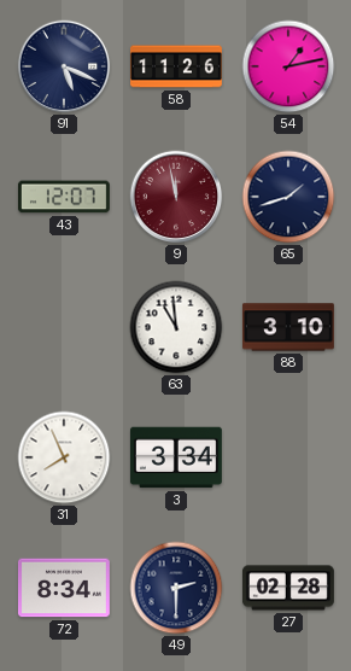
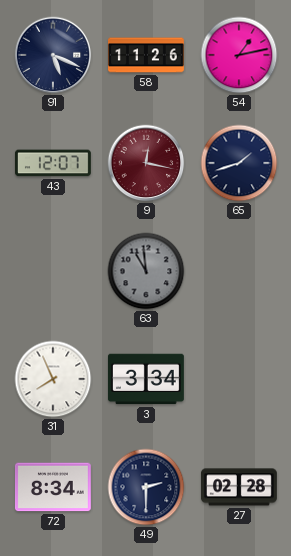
9: 11:58 -> 12:17 (146, 163)
63 dial: white -> grey (146, 271)
88: 3:10 -> none (288, 327)
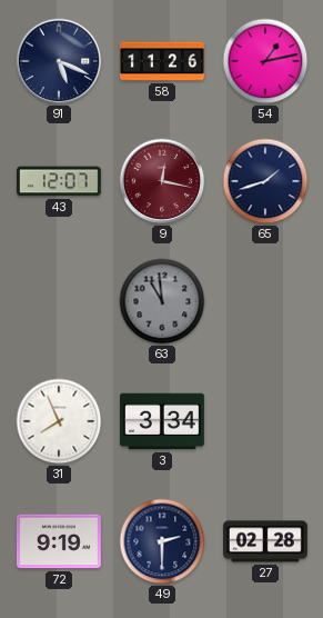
72: 8:34 -> 9:19 (59, 541)
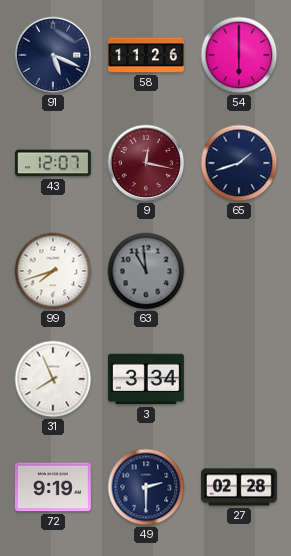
54: 1:13 -> 6:00 (239, 55)
99: none -> 7:42 (53, 271)
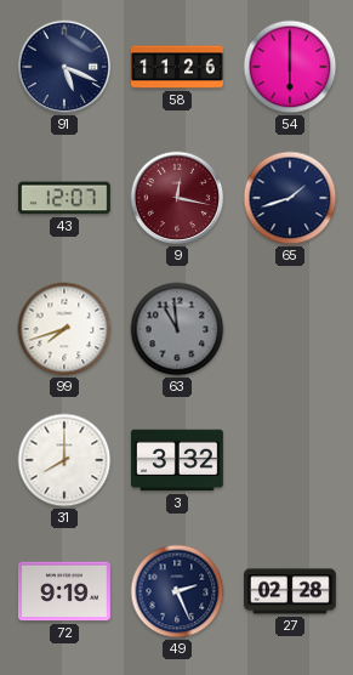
31: 7:56 -> 8:00 (64, 460)
3: 3:34 -> 3:32 (177, 460)
49: 2:30 -> 2:26 (177, 591)
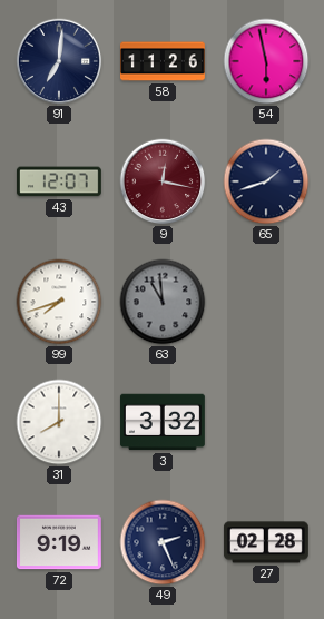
91: 5:19 -> 7:01 (59, 61)
54: 6:00 -> 5:58 (266, 61)
